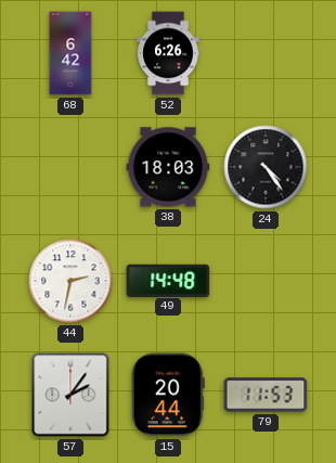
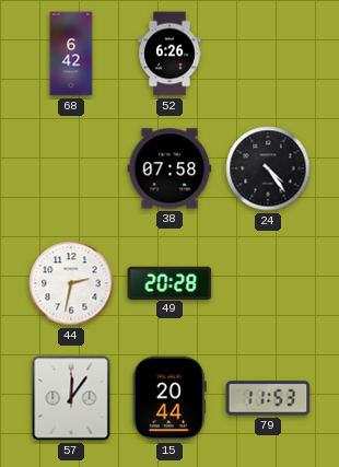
38: 18:03 -> 07:58 (169, 168)
49: 14:48 -> 20:28 (169, 282)
57: 2:06 -> 12:06 (71, 398)
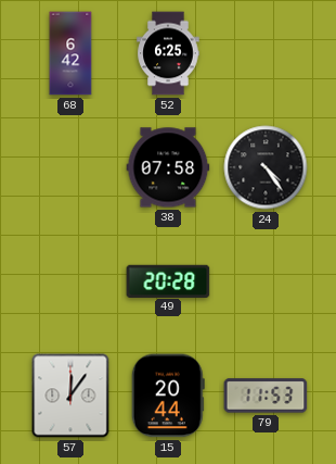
52: 6:26 -> 6:25 (168, 53)
44: 2:32 -> none (71, 283)
